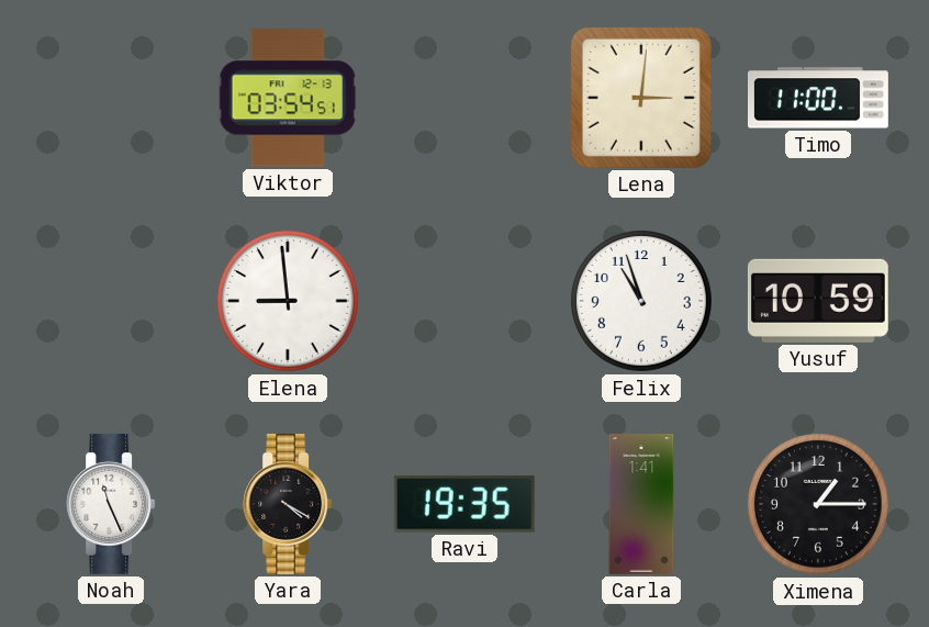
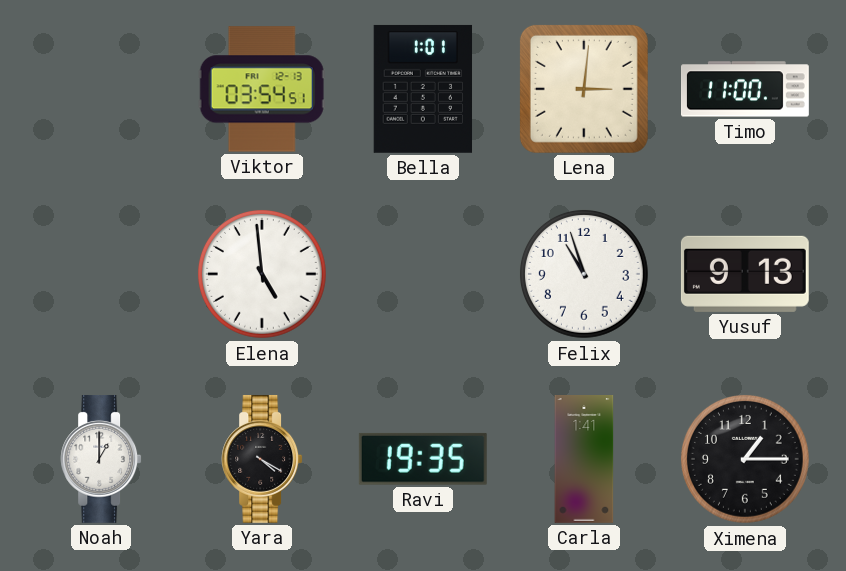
Bella: none -> 1:01 (423, 89)
Elena: 8:59 -> 4:59 (262, 274)
Yusuf: 10:59 -> 9:13 (745, 274)
Noah: 11:26 -> 1:00 (101, 459)
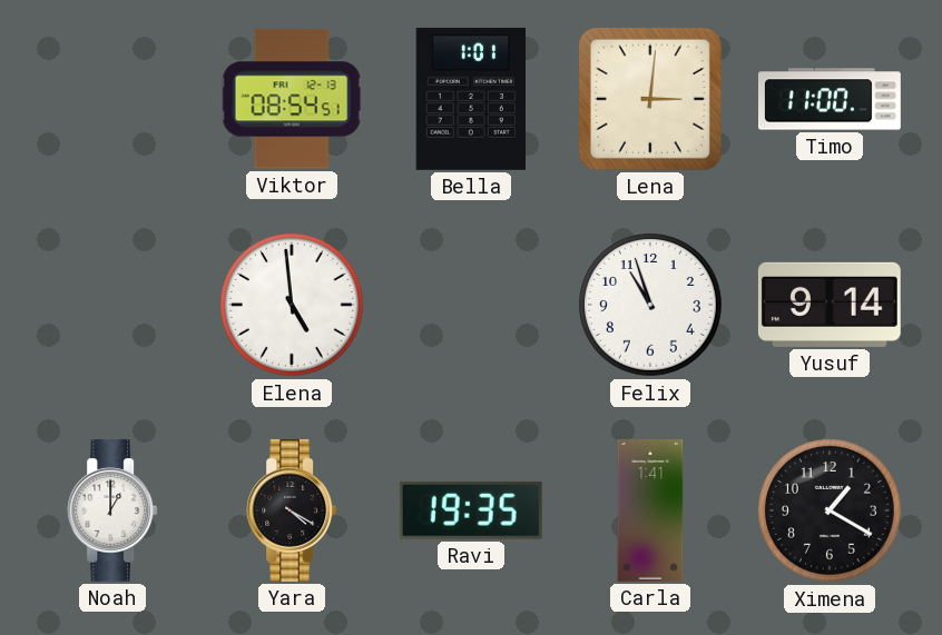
Viktor: 03:54 -> 08:54 (292, 99)
Yusuf: 9:13 -> 9:14 (830, 305)
Ximena: 1:15 -> 1:20 (830, 510)
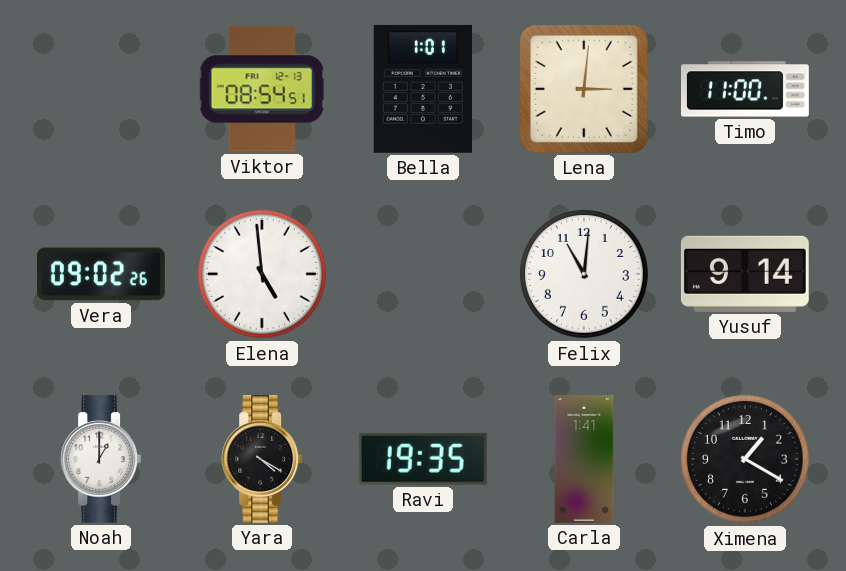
Vera: none -> 09:02 (101, 274)
Felix: 10:57 -> 11:01 (584, 274)
